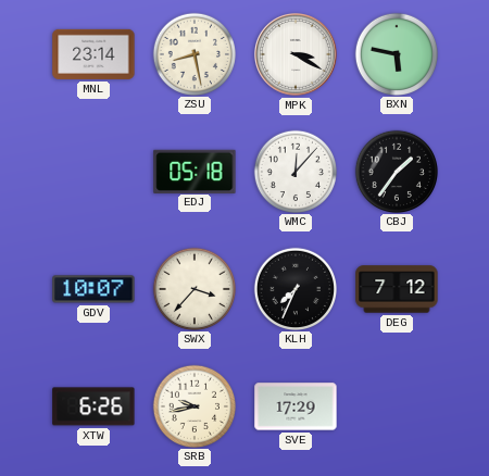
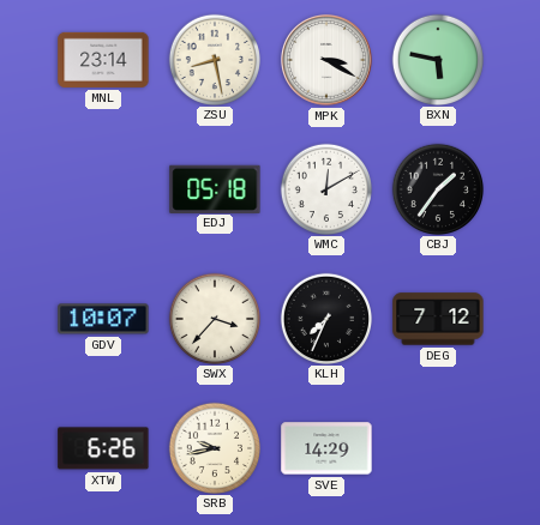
WMC: 12:07 -> 12:10 (325, 188)
SVE: 17:29 -> 14:29 (326, 448)
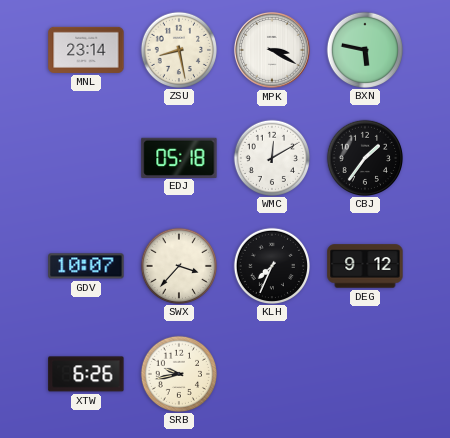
DEG: 7:12 -> 9:12 (365, 266)
SVE: 14:29 -> none (326, 448)
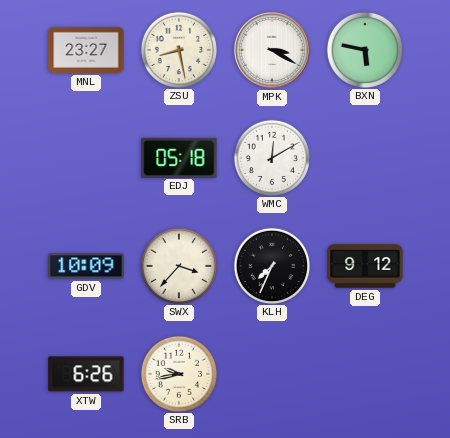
MNL: 23:14 -> 23:27 (86, 50)
CBJ: 1:36 -> none (364, 157)
GDV: 10:07 -> 10:09 (86, 266)
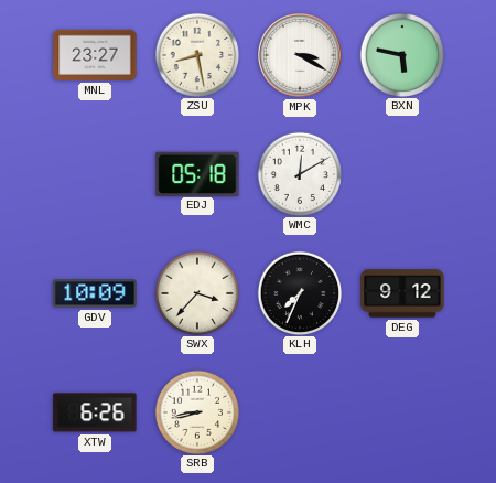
SRB: 9:43 -> 8:43 (196, 411)
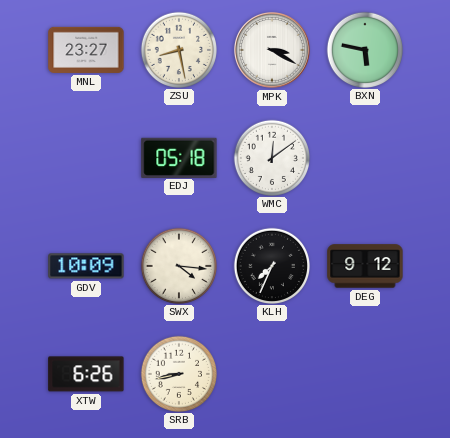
WMC: 12:10 -> 12:09 (271, 157)
SWX: 3:37 -> 4:16 (178, 265)
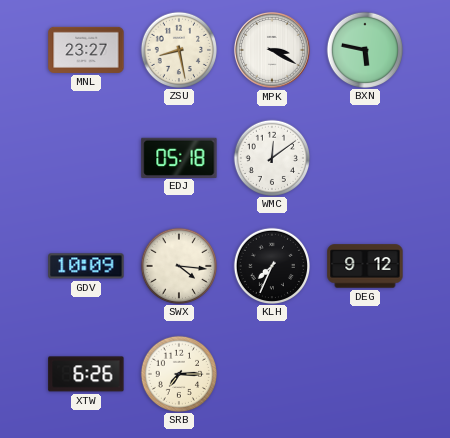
SRB: 8:43 -> 7:15 (178, 373)
